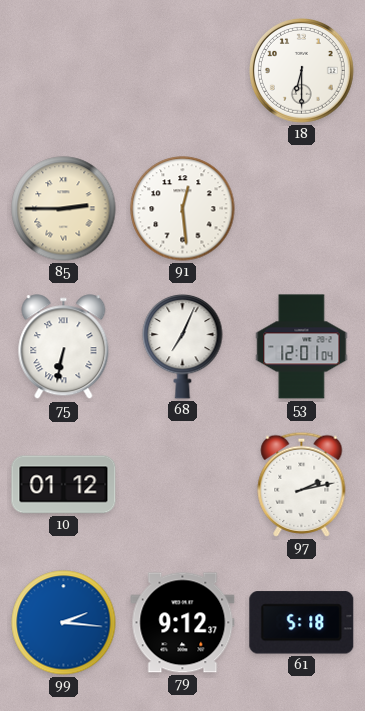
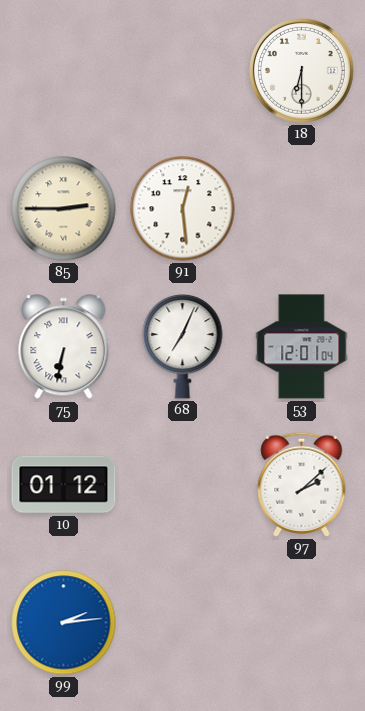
97: 2:13 -> 2:08 (302, 484)
99: 2:16 -> 2:14 (64, 623)
79: 9:12 -> none (183, 623)
61: 5:18 -> none (302, 623)
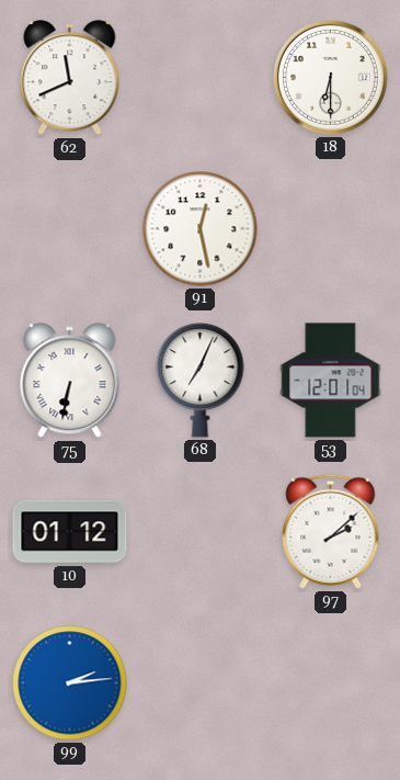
62: none -> 11:41 (70, 78)
85: 2:45 -> none (64, 209)
91: 12:29 -> 12:28 (201, 229)
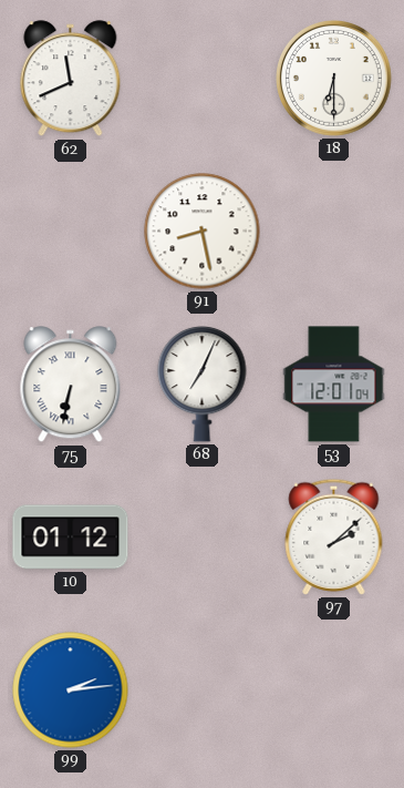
91: 12:28 -> 8:28 (203, 232)
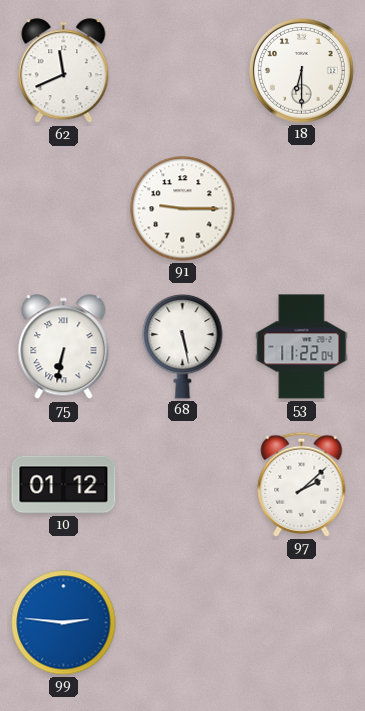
91: 8:28 -> 9:15 (183, 209)
68: 7:04 -> 5:28 (183, 346)
53: 12:01 -> 11:22 (302, 347)
99: 2:14 -> 2:46 (64, 623)
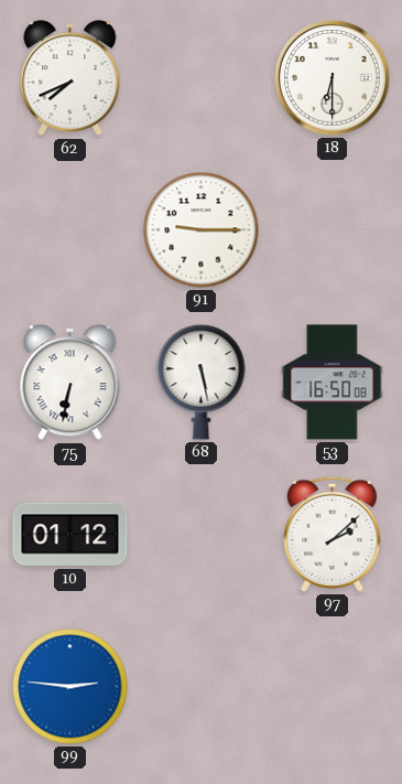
62: 11:41 -> 7:41 (70, 78)
53: 11:22 -> 16:50 (333, 383)
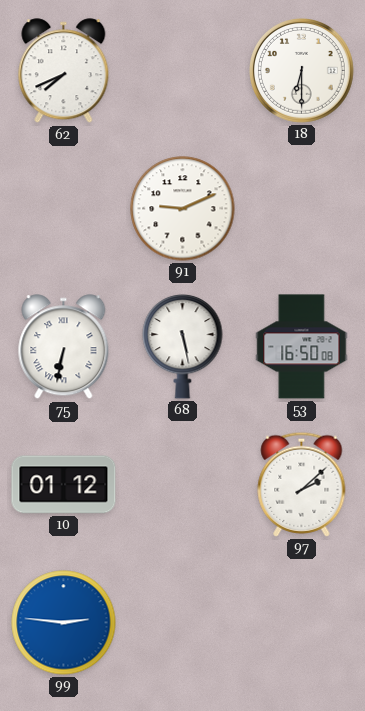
91: 9:15 -> 9:11 (183, 209)
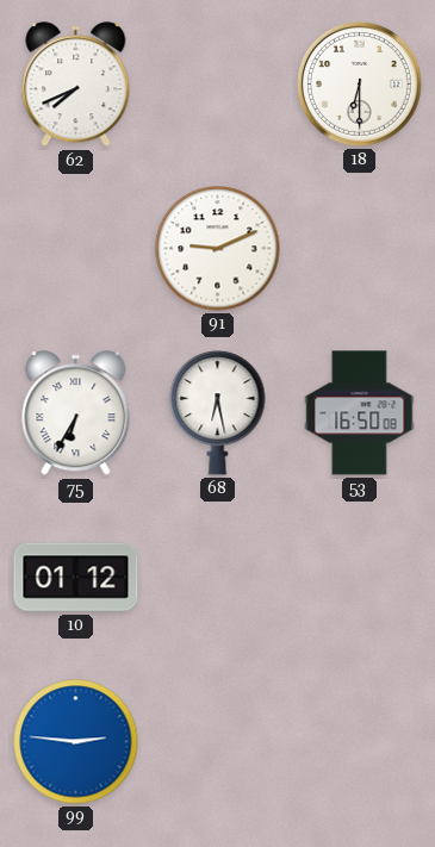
75: 6:32 -> 6:35 (76, 413)
68: 5:28 -> 6:28 (218, 412)
97: 2:08 -> none (302, 484)
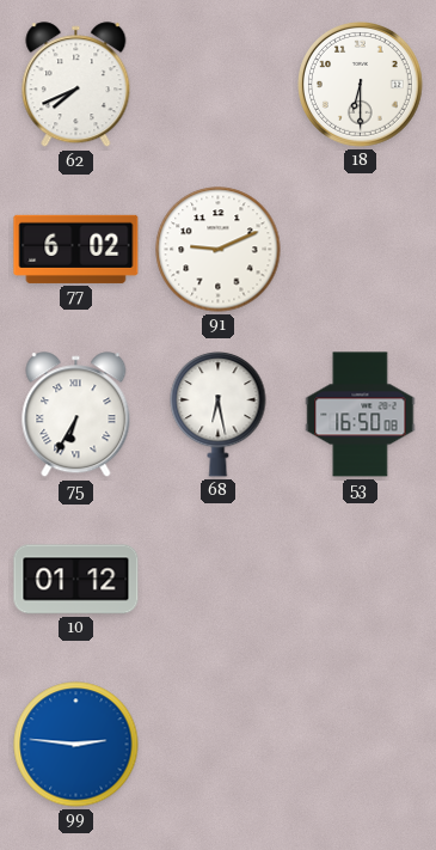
77: none -> 6:02 (76, 249)
